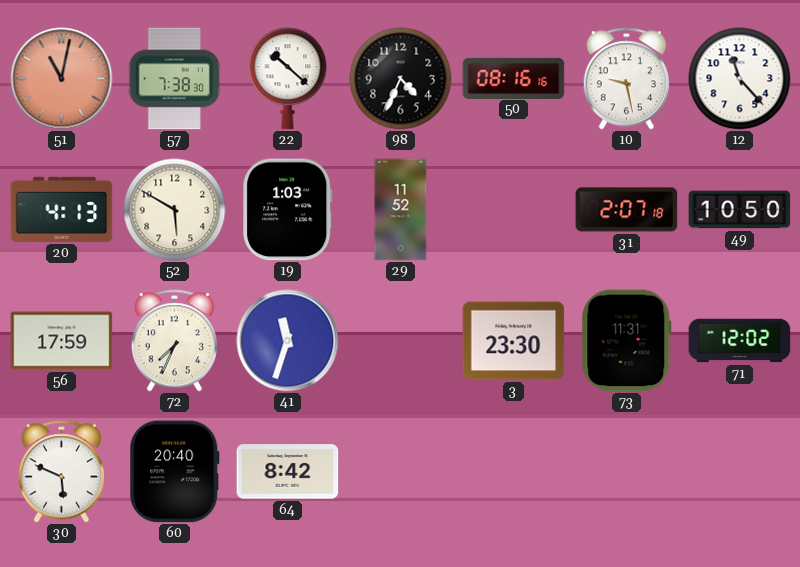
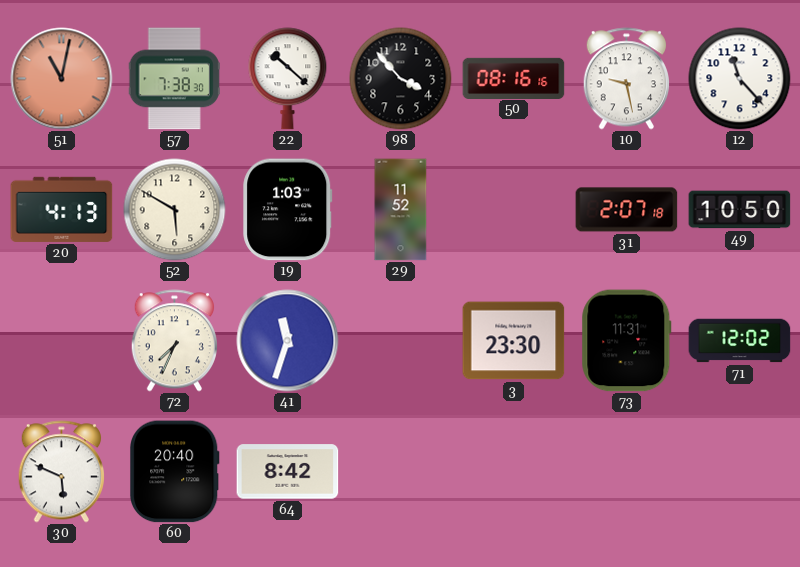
98: 4:34 -> 3:53 (401, 79)
56: 17:59 -> none (62, 341)
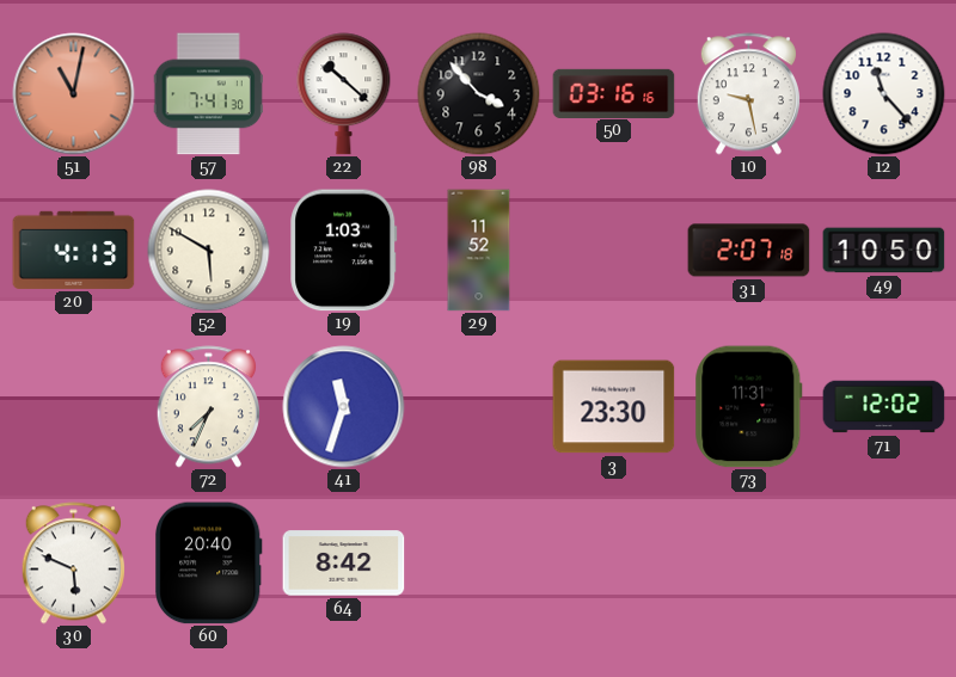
57: 7:38 -> 7:41 (208, 94)
50: 08:16 -> 03:16 (614, 93)
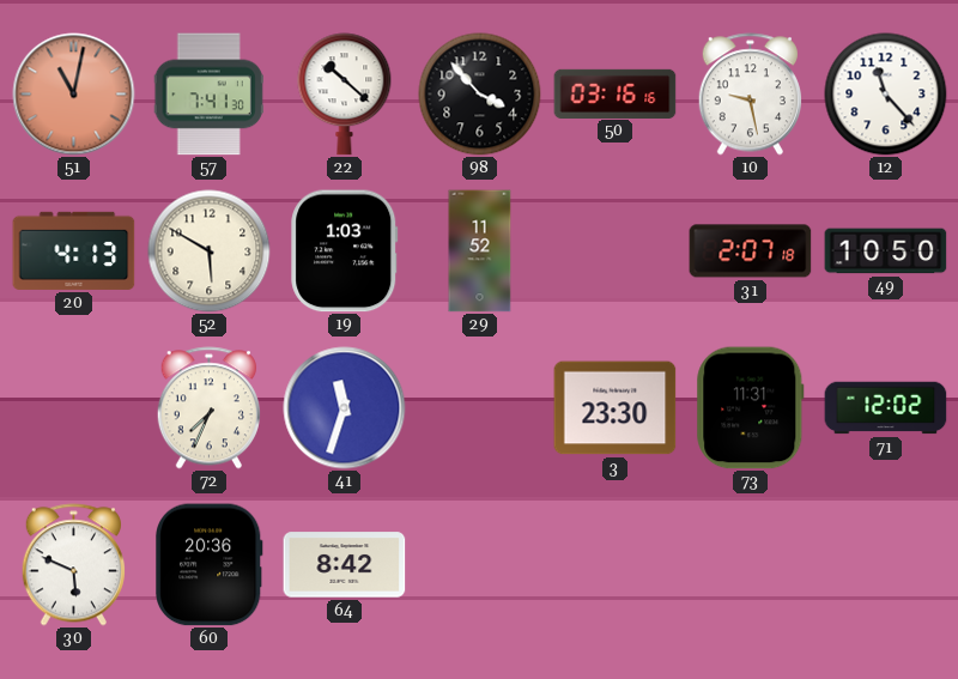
60: 20:40 -> 20:36 (210, 565)
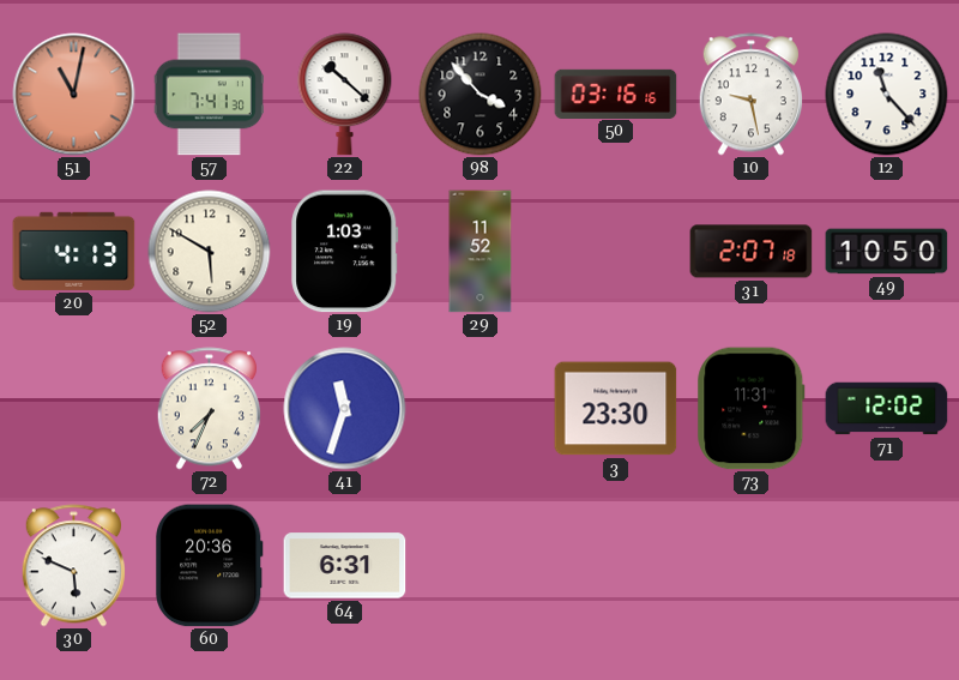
64: 8:42 -> 6:31 (345, 566)
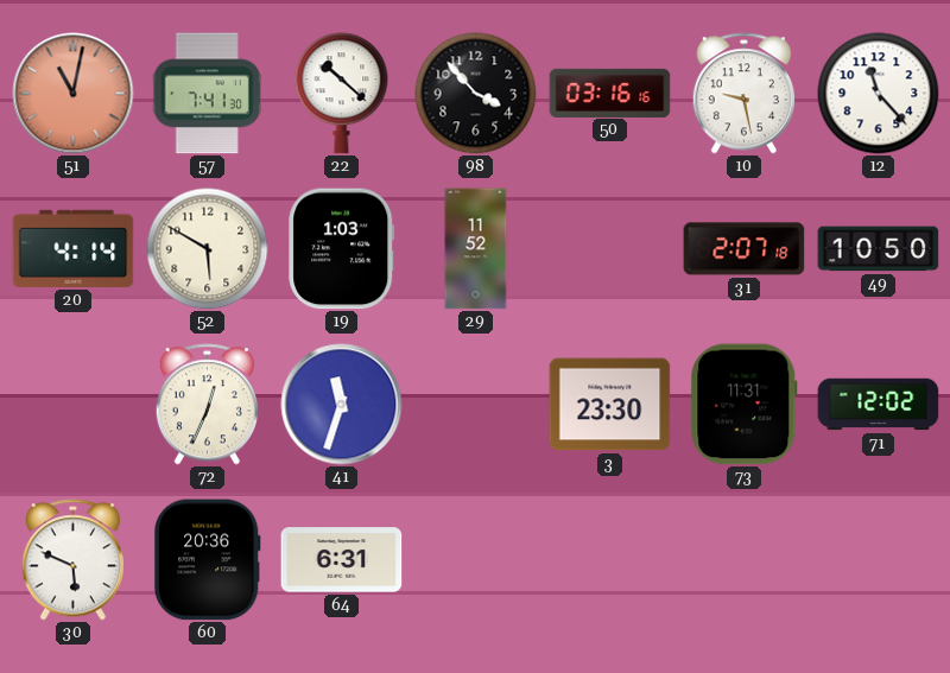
20: 4:13 -> 4:14 (74, 248)
72: 7:34 -> 12:34 (207, 405)
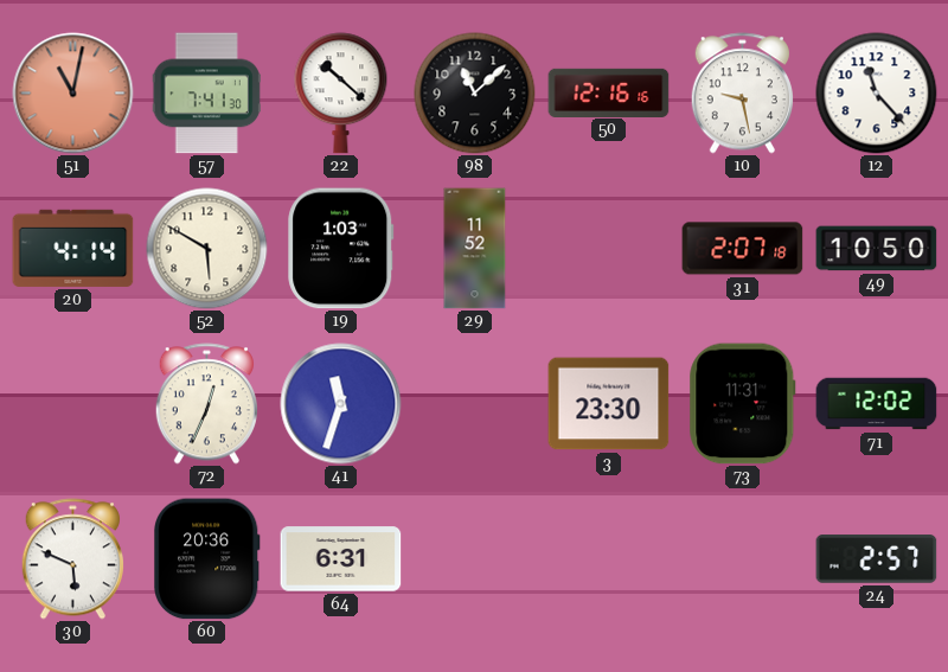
98: 3:53 -> 11:08 (475, 94)
50: 03:16 -> 12:16 (609, 92)
24: none -> 2:57 (877, 559)
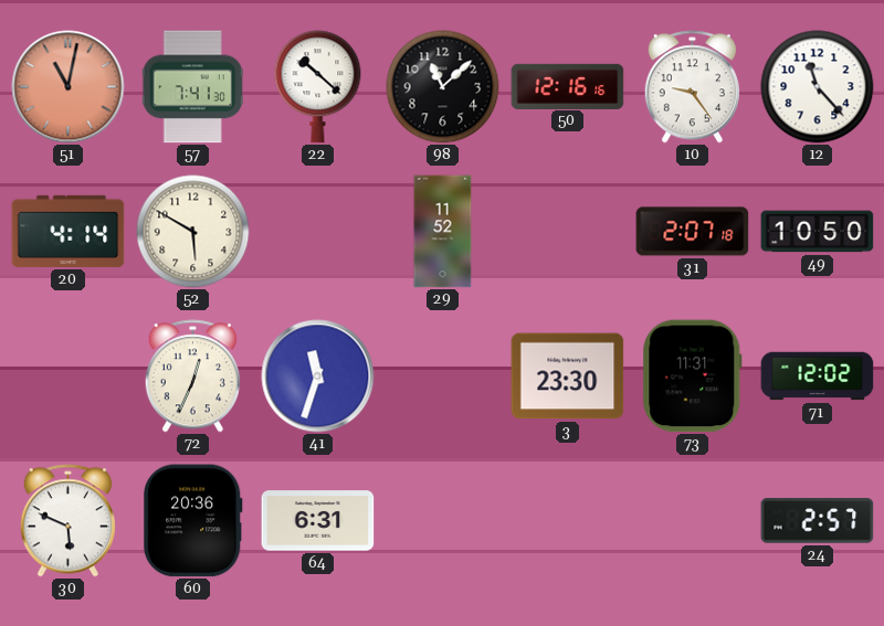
10: 9:28 -> 9:24 (692, 87)
19: 1:03 -> none (341, 249)
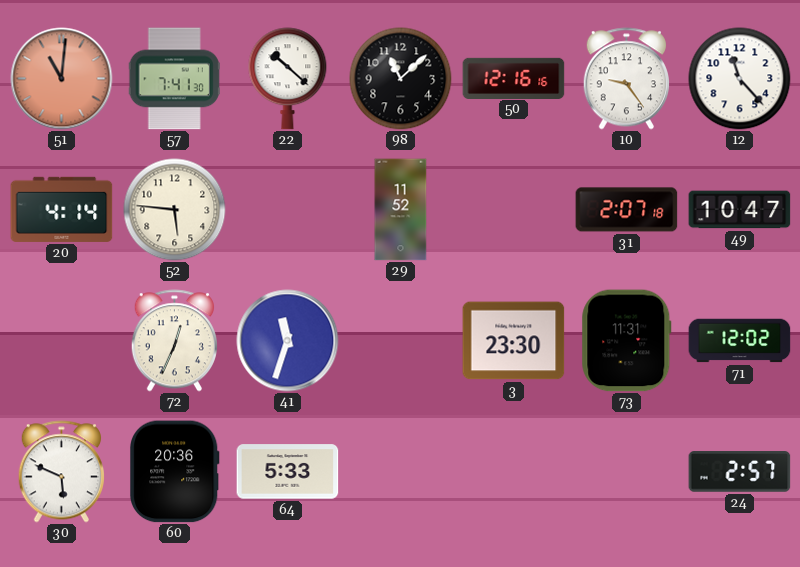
51: 11:02 -> 11:01 (62, 79)
52: 5:50 -> 5:46 (175, 210)
49: 10:50 -> 10:47 (740, 210)
64: 6:31 -> 5:33 (288, 472)
